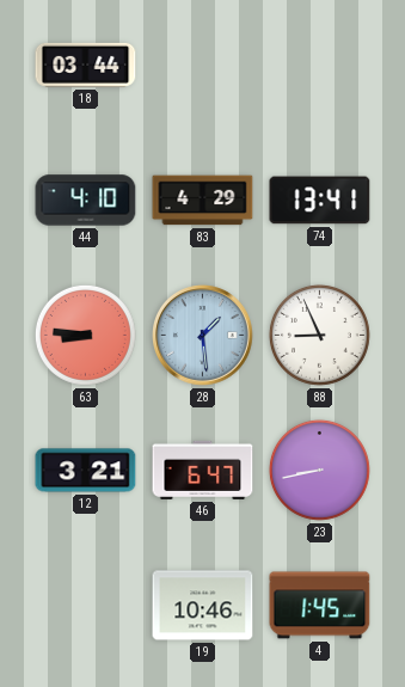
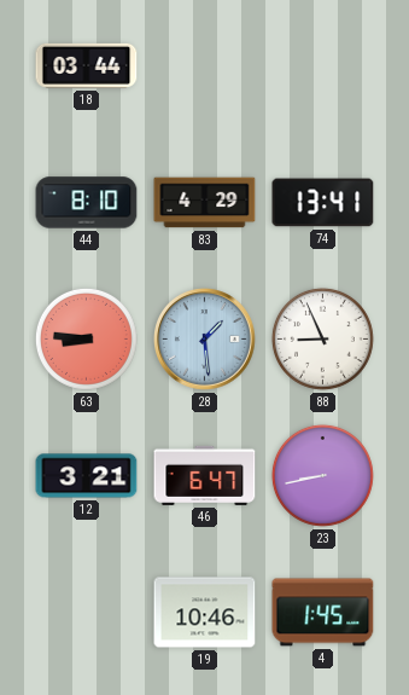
44: 4:10 -> 8:10 (87, 203)
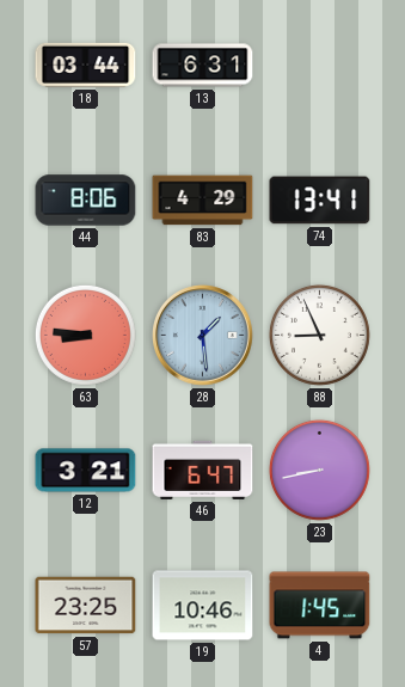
13: none -> 6:31 (203, 66)
44: 8:10 -> 8:06 (86, 201)
57: none -> 23:25 (86, 606)
